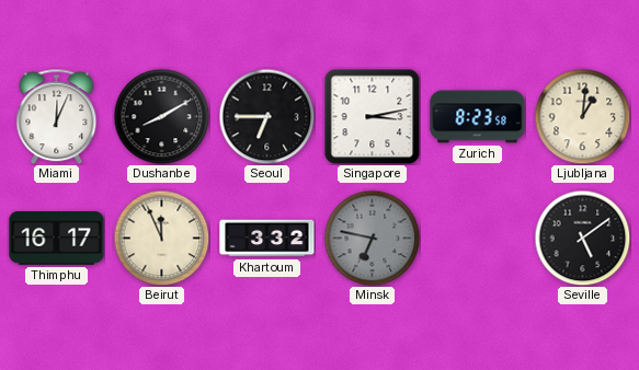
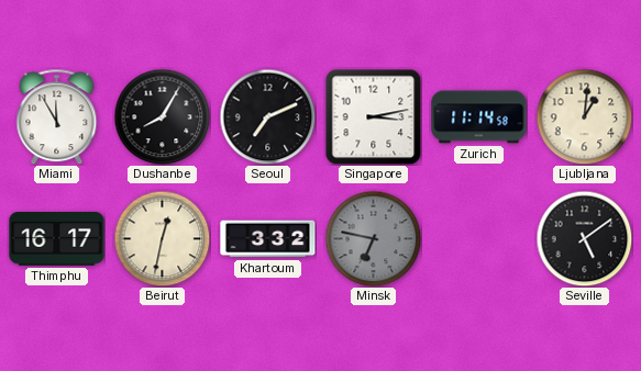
Miami: 12:04 -> 11:55 (57, 116)
Dushanbe: 8:10 -> 8:05 (162, 116)
Seoul: 6:45 -> 7:11 (267, 116)
Zurich: 8:23 -> 11:14 (479, 117)
Beirut: 11:56 -> 12:32 (162, 238)
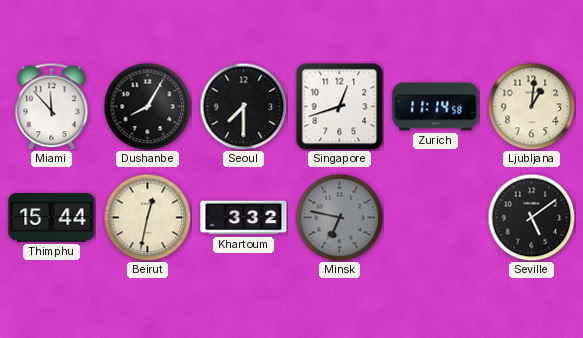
Miami: 11:55 -> 11:53 (52, 106)
Seoul: 7:11 -> 7:30 (243, 106)
Singapore: 3:13 -> 12:42 (339, 106)
Thimphu: 16:17 -> 15:44 (52, 218)
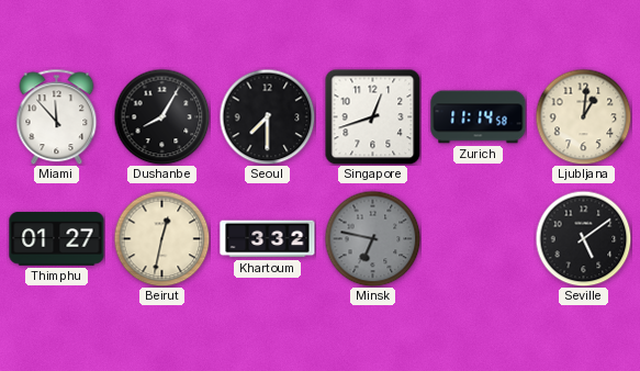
Thimphu: 15:44 -> 01:27 (57, 239)
